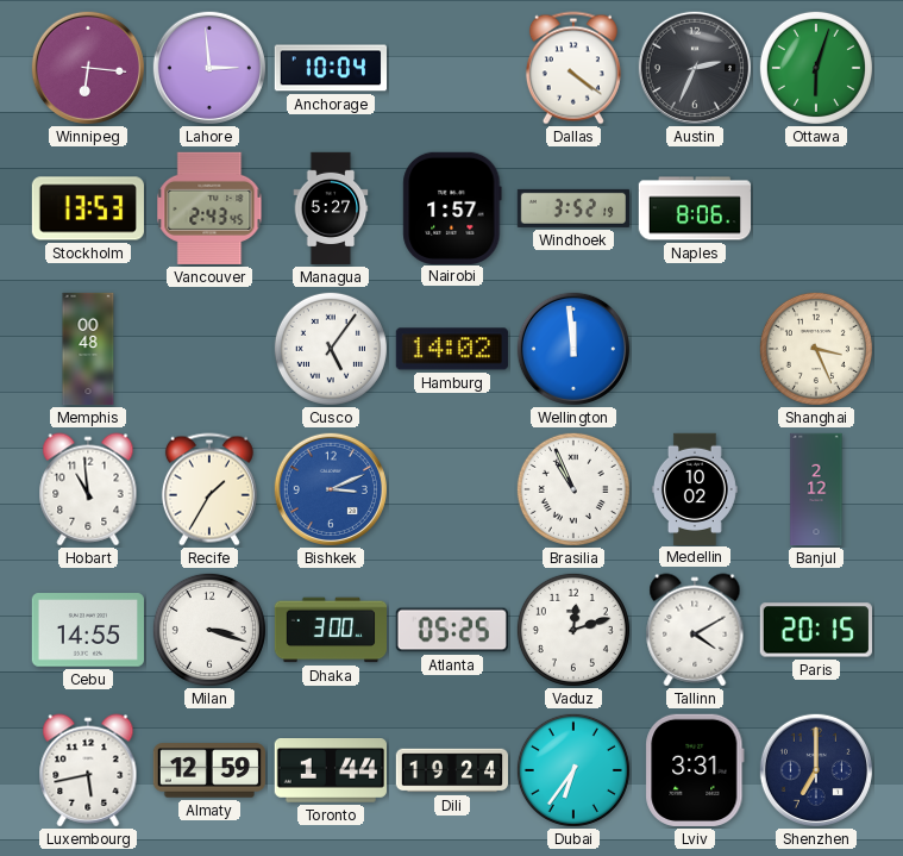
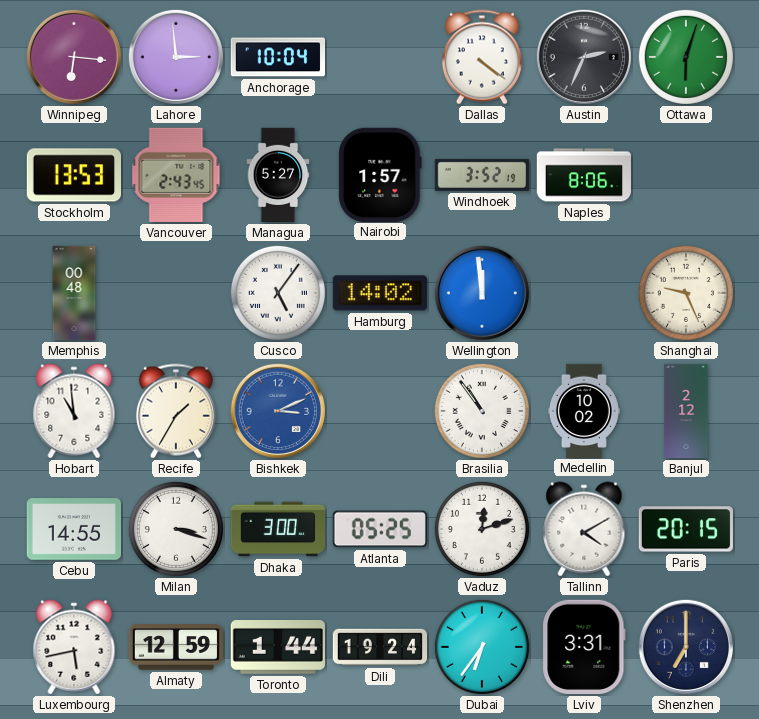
Shanghai: 3:26 -> 9:26 (686, 293)
Brasilia: 10:56 -> 10:54 (482, 411)
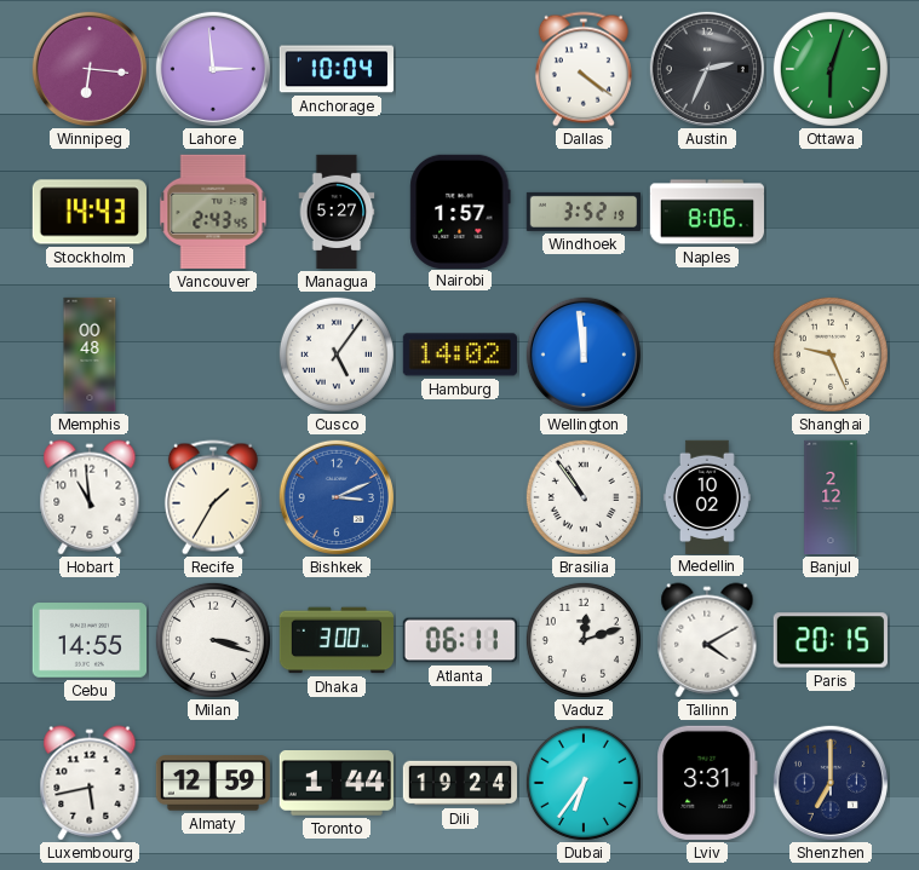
Stockholm: 13:53 -> 14:43 (88, 212)
Atlanta: 05:25 -> 06:11 (460, 640)
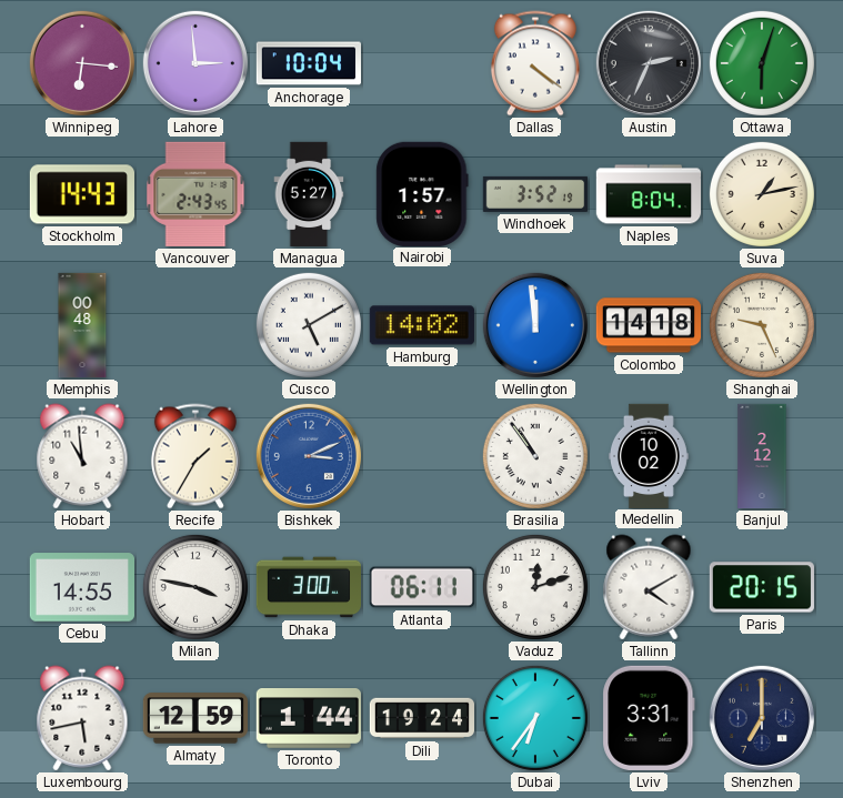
Naples: 8:06 -> 8:04 (649, 194)
Suva: none -> 1:13 (762, 194)
Cusco: 5:06 -> 5:10 (309, 325)
Colombo: none -> 14:18 (648, 325)
Milan: 3:18 -> 3:47 (195, 587)
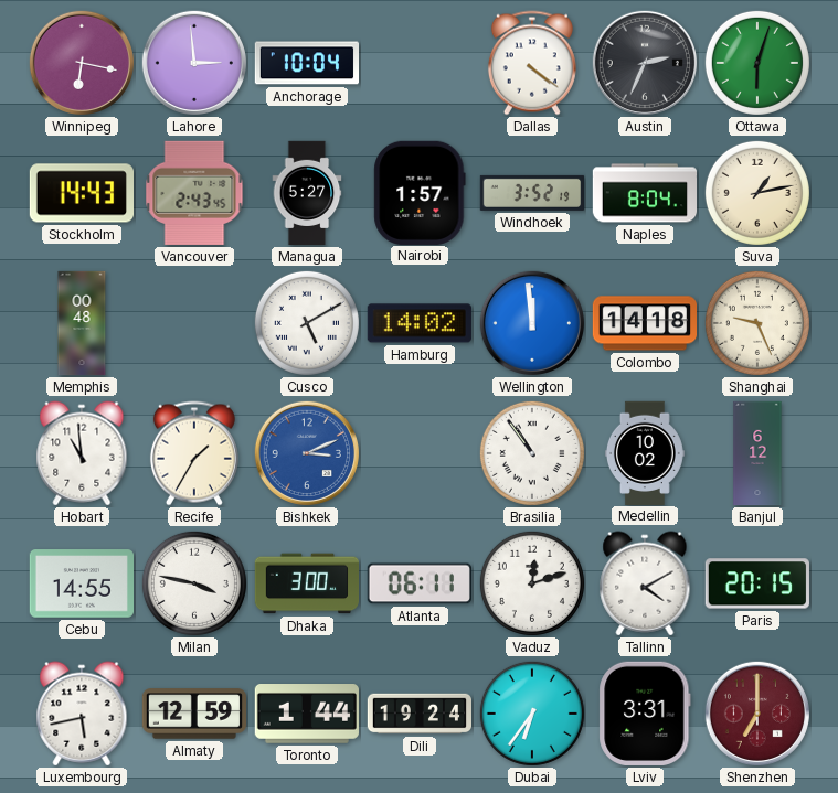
Winnipeg: 6:16 -> 6:17 (82, 63)
Banjul: 2:12 -> 6:12 (757, 453)
Shenzhen dial: navy -> burgundy (757, 714)
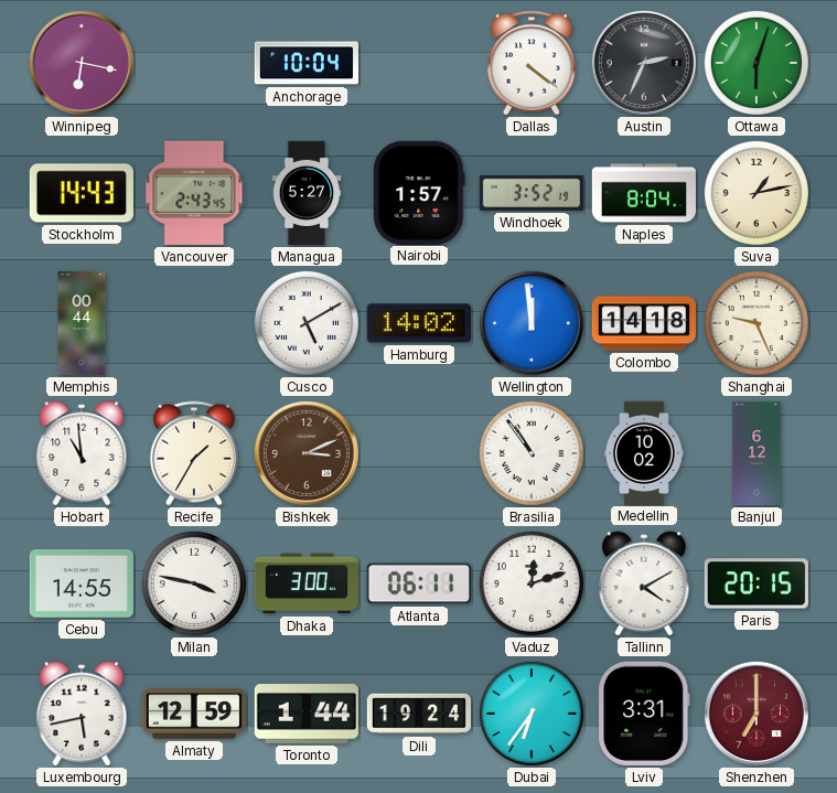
Lahore: 2:59 -> none (194, 63)
Memphis: 00:48 -> 00:44 (82, 323)
Bishkek dial: blue -> brown (307, 453)
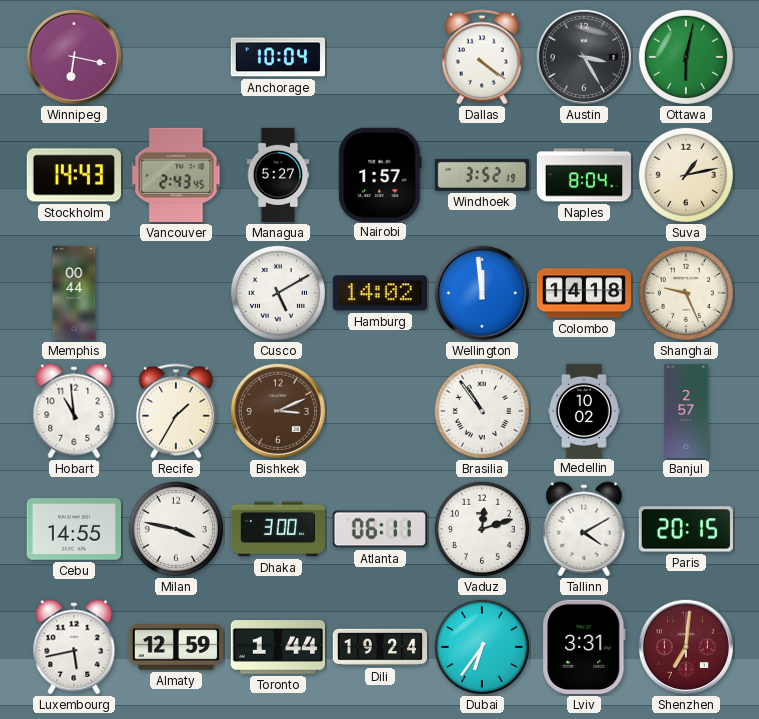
Austin: 2:34 -> 3:25 (584, 57)
Ottawa: 6:03 -> 6:02 (686, 57)
Banjul: 6:12 -> 2:57 (686, 411)
Shenzhen: 7:00 -> 7:01 (686, 647)
